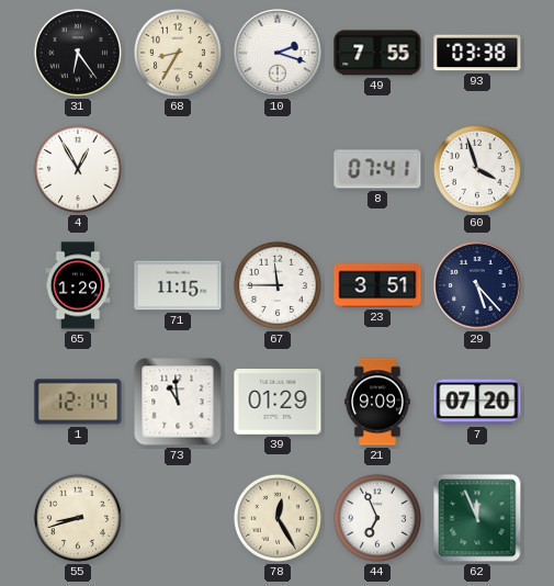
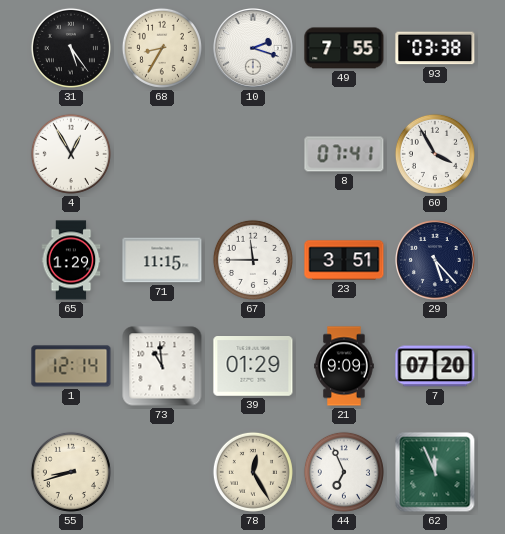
31: 6:24 -> 5:24 (71, 48)
60: 3:57 -> 3:55 (435, 154)
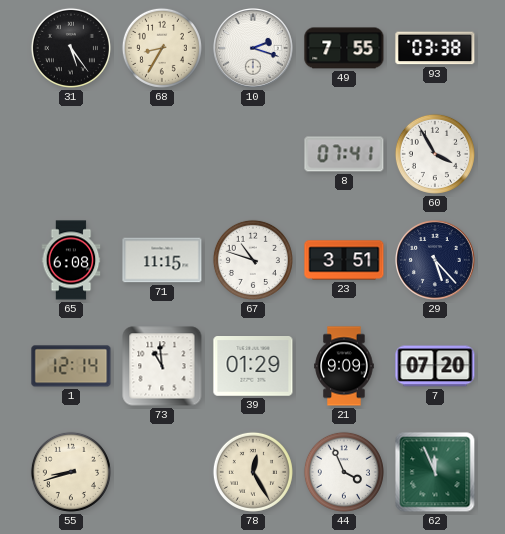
4: 12:55 -> none (71, 154)
65: 1:29 -> 6:08 (71, 260)
67: 11:45 -> 10:48 (253, 260)
44: 6:56 -> 3:56 (344, 472)
